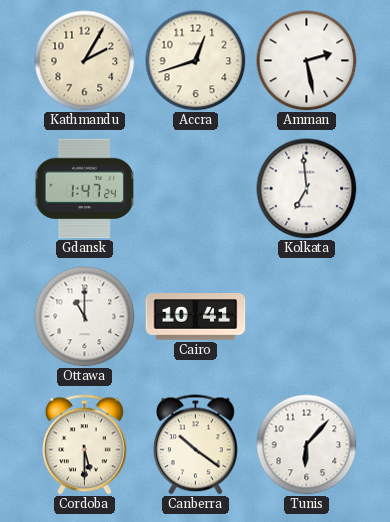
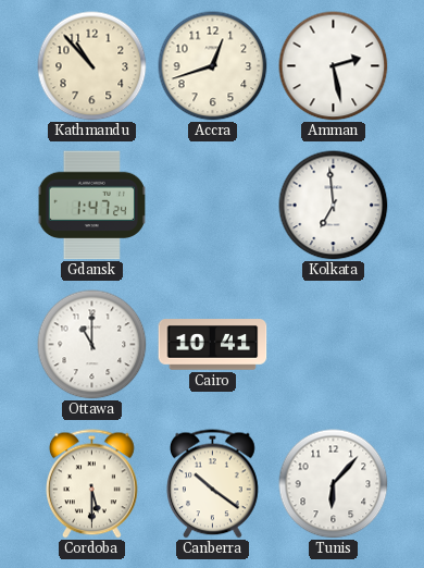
Kathmandu: 2:05 -> 10:53 (92, 66)
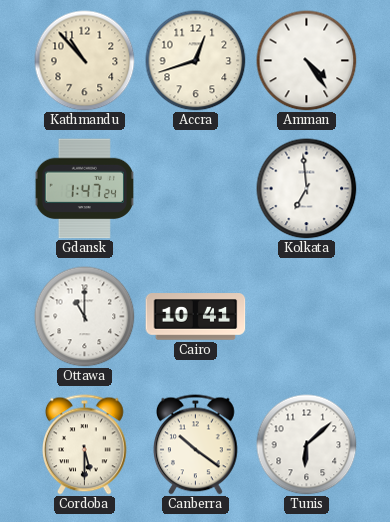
Amman: 2:28 -> 4:24 (307, 61)
Tunis: 6:07 -> 6:08 (307, 445)
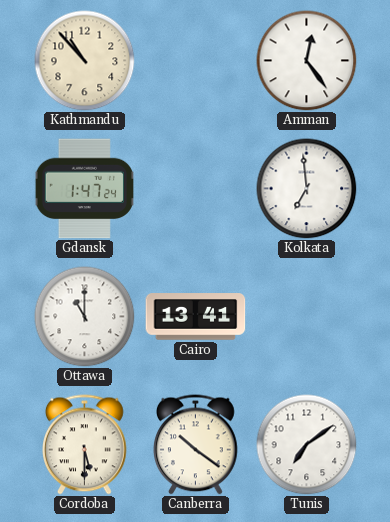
Accra: 12:42 -> none (196, 61)
Amman: 4:24 -> 12:24 (307, 61)
Cairo: 10:41 -> 13:41 (196, 317)
Tunis: 6:08 -> 7:09 (307, 445)
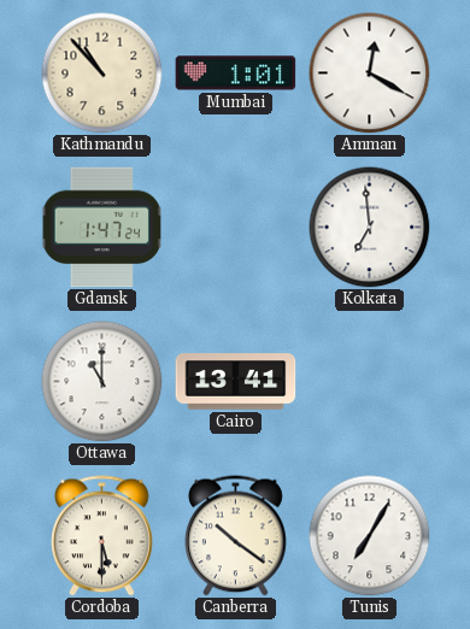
Mumbai: none -> 1:01 (236, 74)
Amman: 12:24 -> 12:20 (370, 74)
Tunis: 7:09 -> 7:05 (370, 536)
